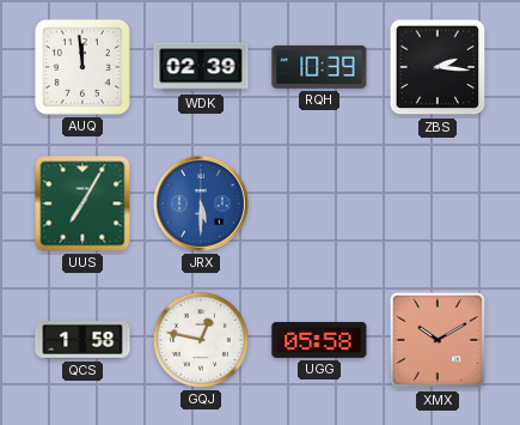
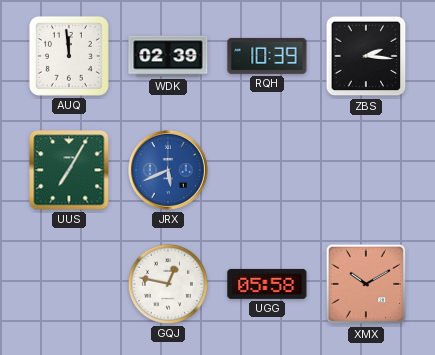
JRX: 5:30 -> 5:41 (168, 170)
QCS: 1:58 -> none (82, 341)
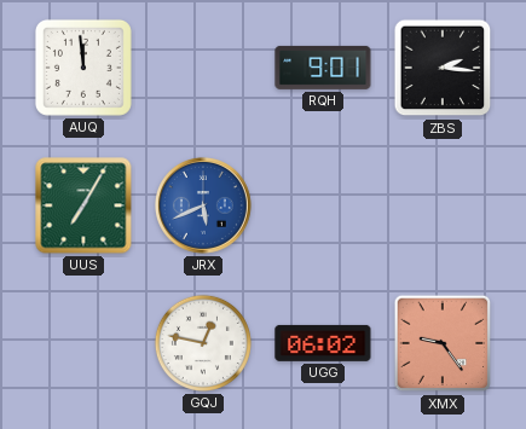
WDK: 02:39 -> none (168, 56)
RQH: 10:39 -> 9:01 (323, 68)
UGG: 05:58 -> 06:02 (323, 343)
XMX: 10:10 -> 9:24 (443, 343)
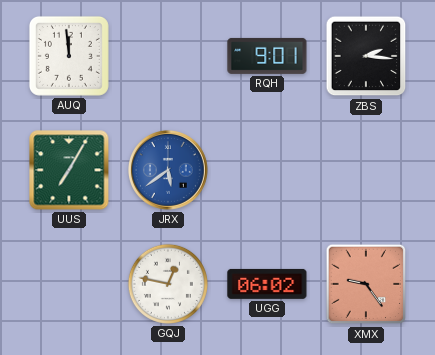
JRX: 5:41 -> 5:39 (168, 170)
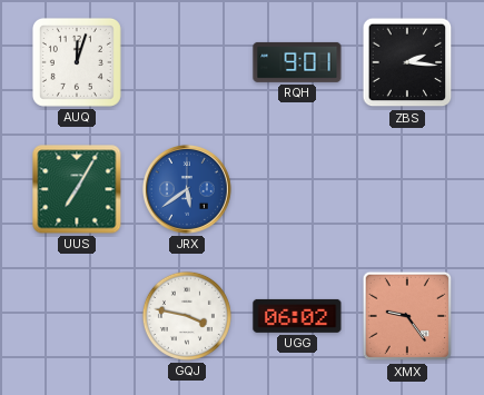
AUQ: 11:59 -> 12:03 (77, 62)
GQJ: 12:47 -> 3:47 (187, 316)
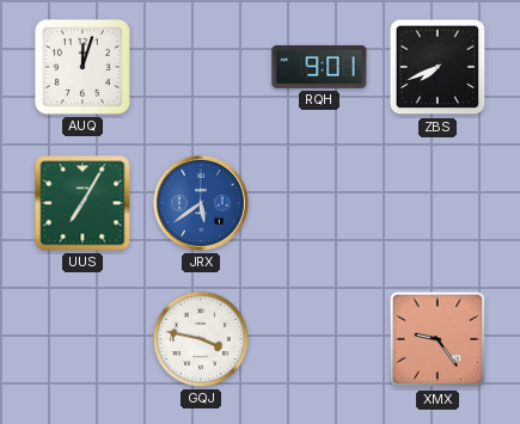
ZBS: 2:16 -> 7:41 (438, 67)
UGG: 06:02 -> none (297, 316)
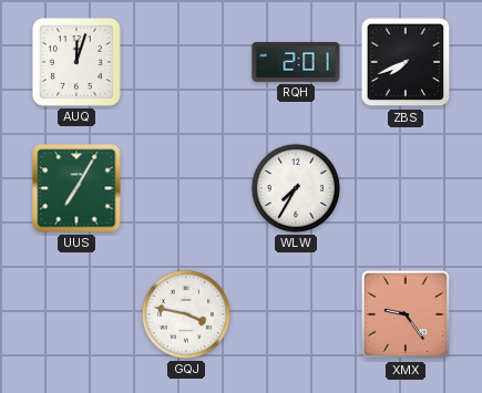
RQH: 9:01 -> 2:01 (296, 62)
JRX: 5:39 -> none (201, 203)
WLW: none -> 7:35 (296, 188)
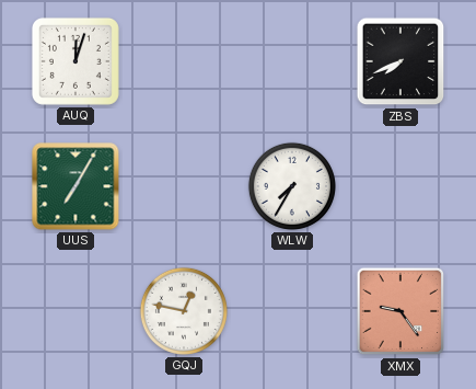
RQH: 2:01 -> none (296, 62)
GQJ: 3:47 -> 12:47 (184, 311)
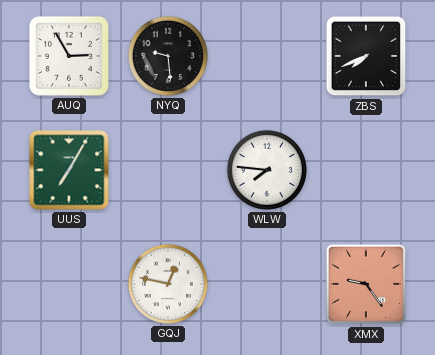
AUQ: 12:03 -> 2:55 (69, 56)
NYQ: none -> 9:29 (168, 56)
WLW: 7:35 -> 7:46 (267, 170)
